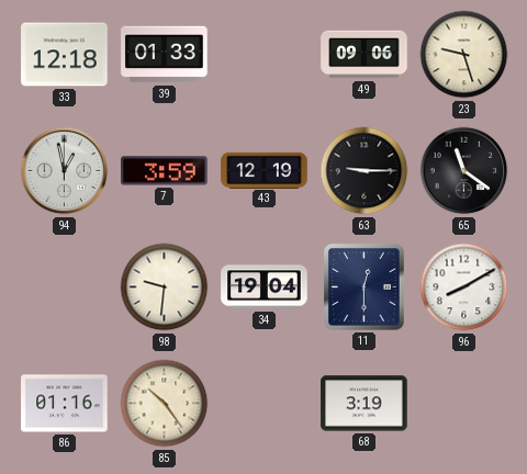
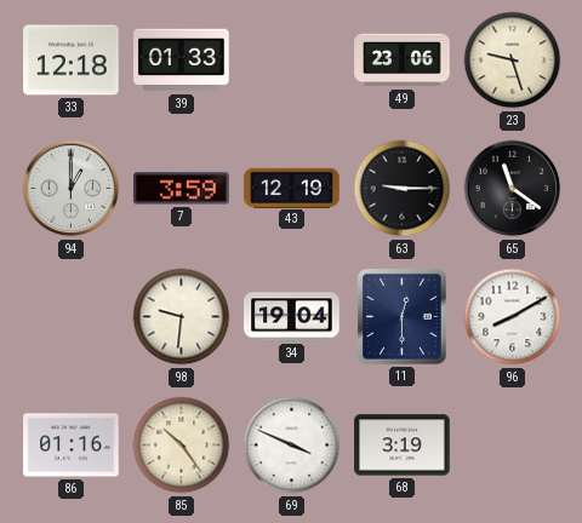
49: 09:06 -> 23:06 (403, 61)
94: 12:58 -> 1:00 (72, 189)
69: none -> 3:49 (292, 446)
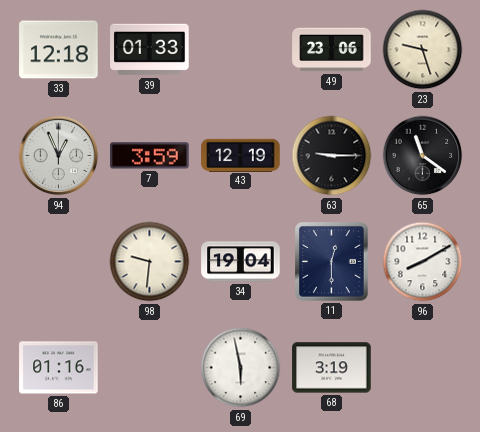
94: 1:00 -> 12:56 (59, 156)
85: 10:24 -> none (182, 446)
69: 3:49 -> 5:58 (241, 368)
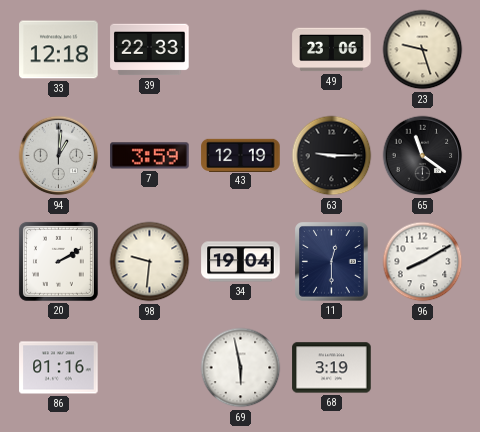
39: 01:33 -> 22:33 (150, 50)
94: 12:56 -> 1:01 (59, 156)
20: none -> 2:10 (58, 261)
